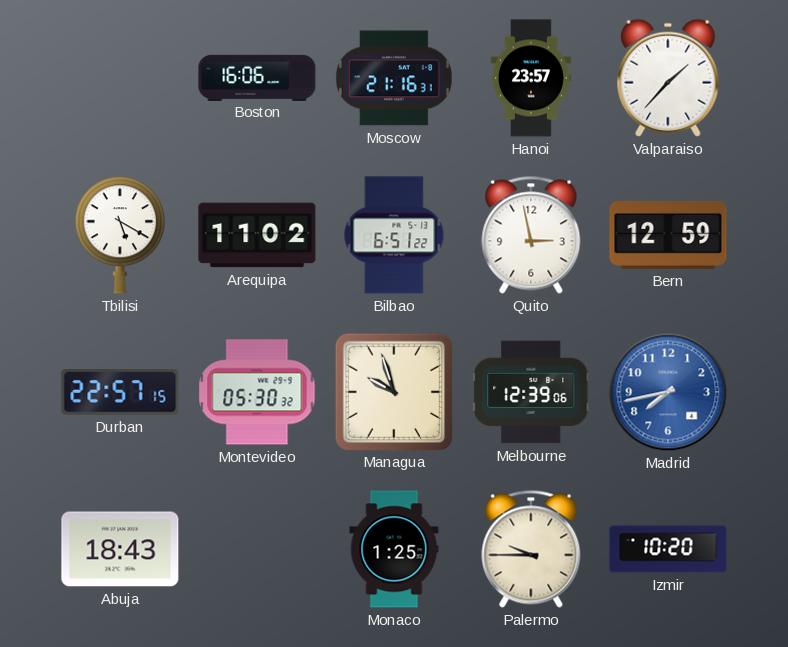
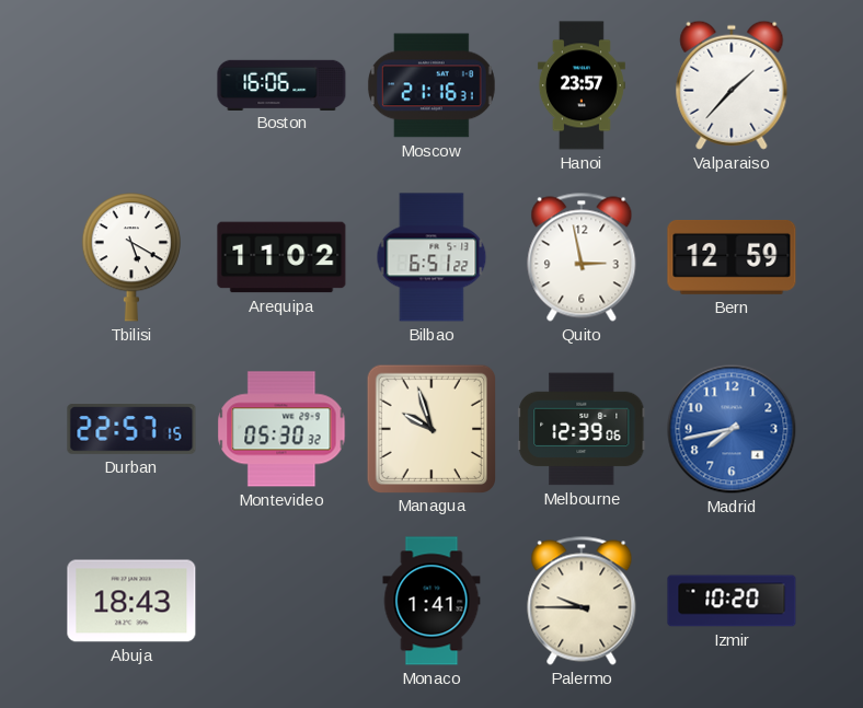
Monaco: 1:25 -> 1:41 (431, 601)
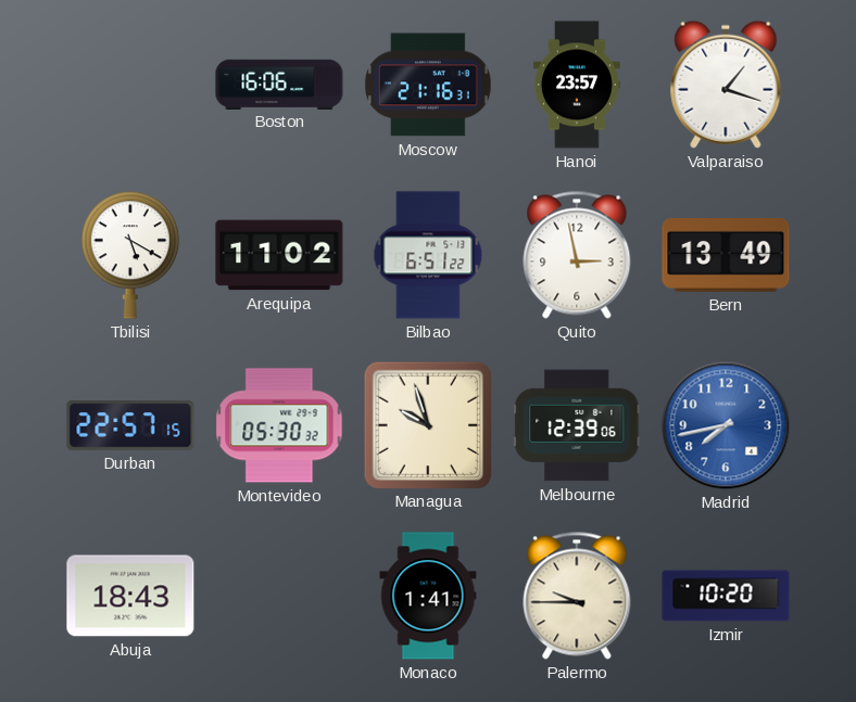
Valparaiso: 1:37 -> 1:18 (726, 85)
Bern: 12:59 -> 13:49 (726, 255)
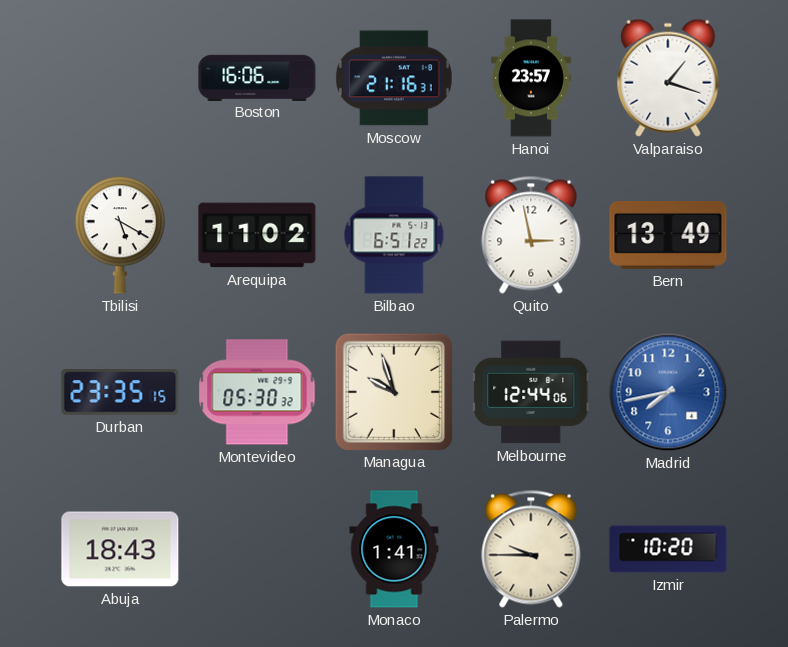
Durban: 22:57 -> 23:35 (120, 392)
Melbourne: 12:39 -> 12:44 (531, 392)
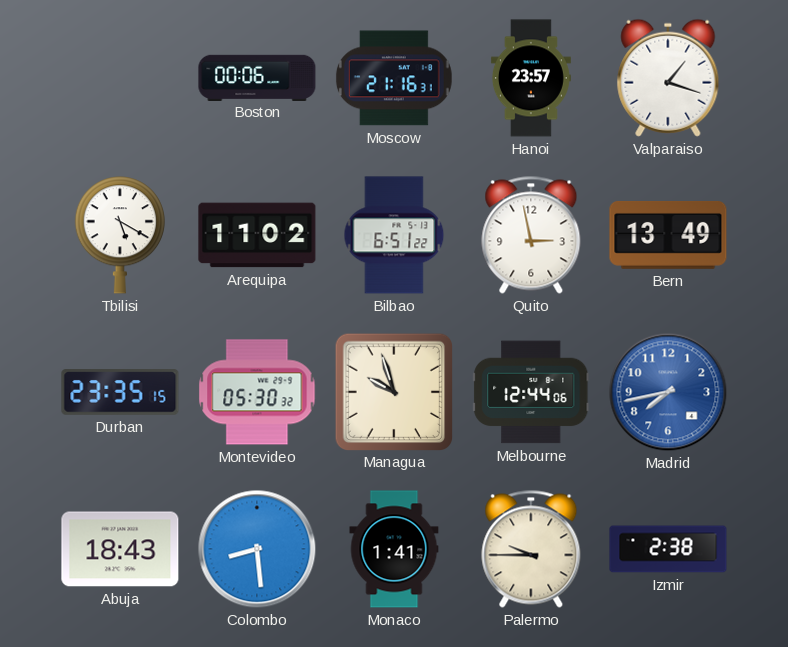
Boston: 16:06 -> 00:06 (257, 77)
Colombo: none -> 8:29 (257, 549)
Izmir: 10:20 -> 2:38 (668, 549)
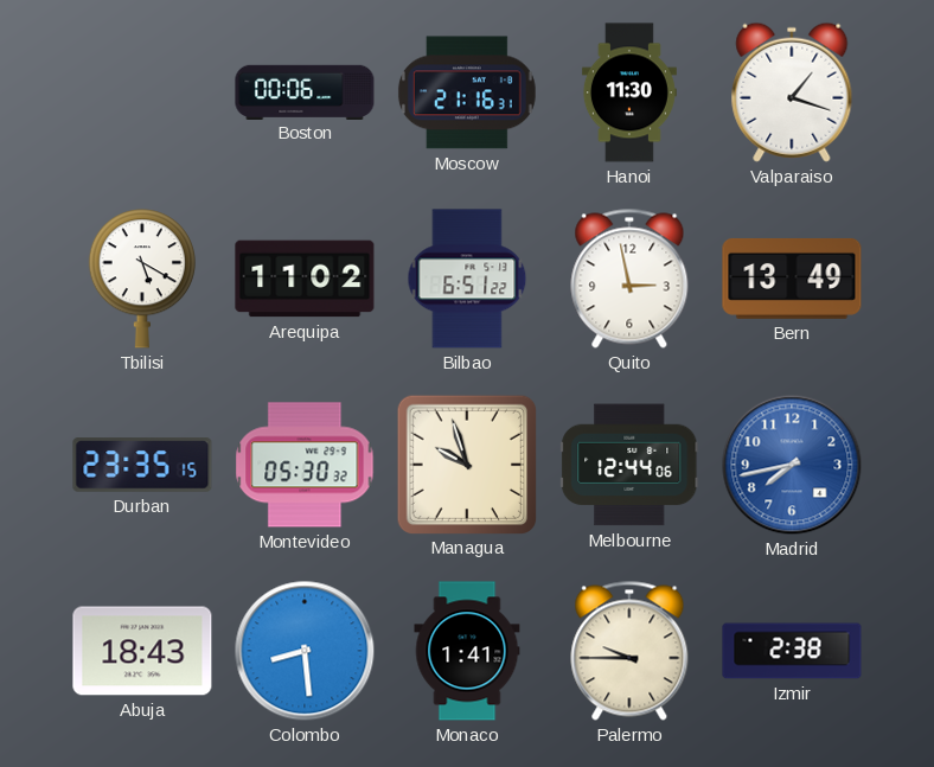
Hanoi: 23:57 -> 11:30 (629, 92)
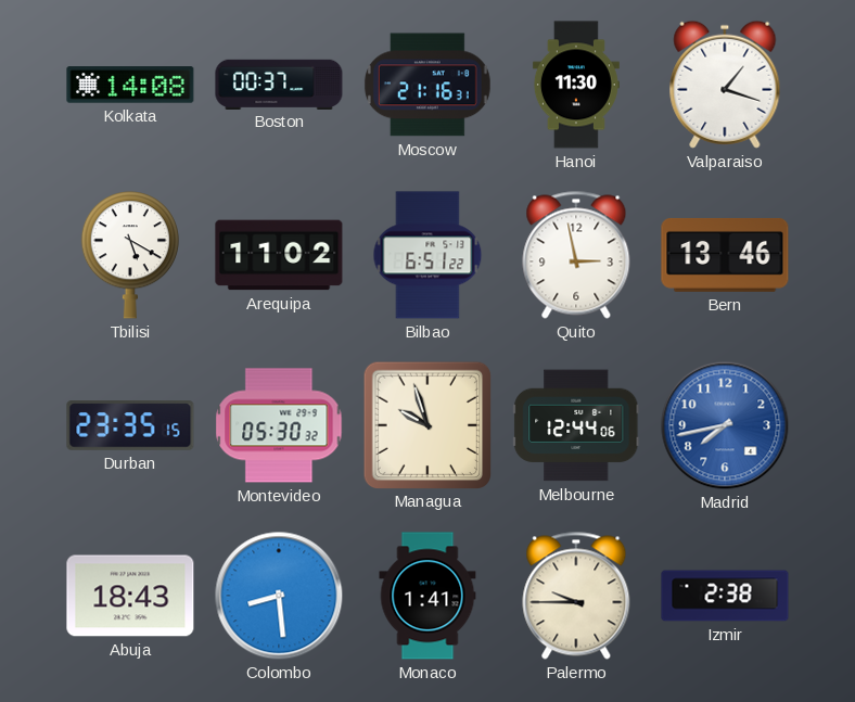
Kolkata: none -> 14:08 (130, 85)
Boston: 00:06 -> 00:37 (279, 84)
Bern: 13:49 -> 13:46 (725, 255)
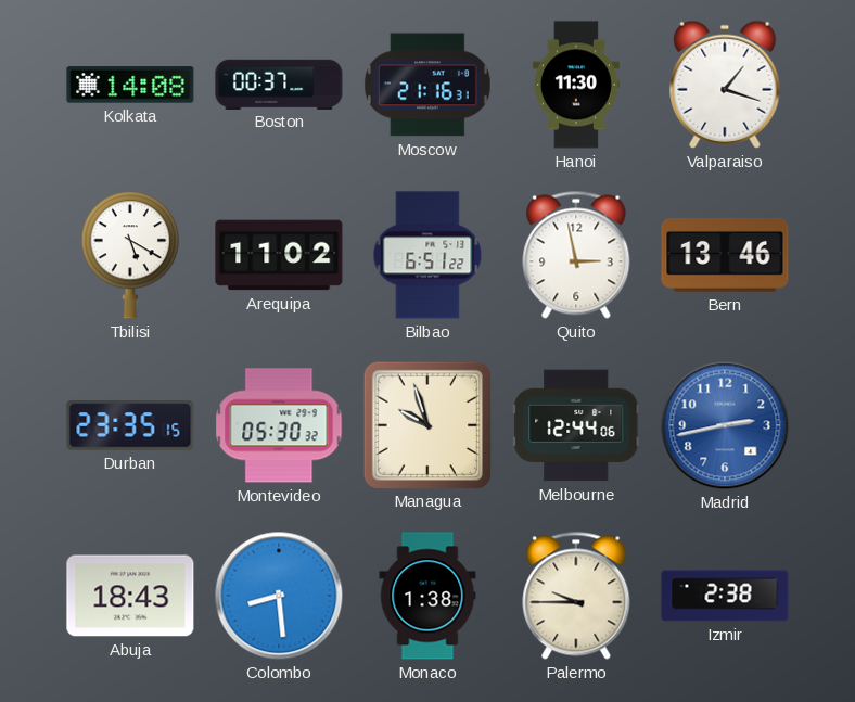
Madrid: 7:43 -> 2:43 (725, 425)
Monaco: 1:41 -> 1:38 (427, 596)
